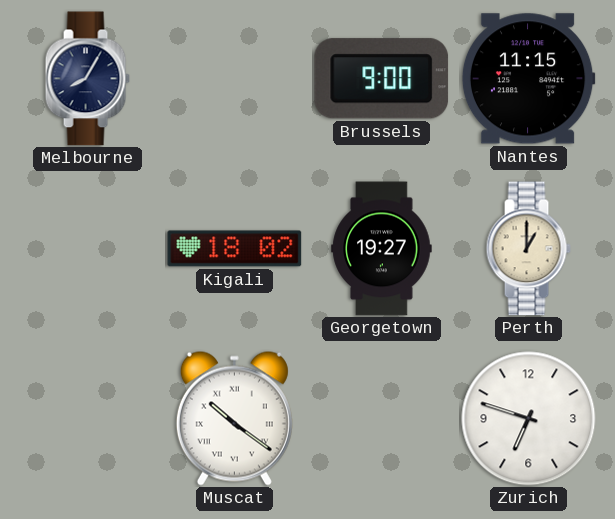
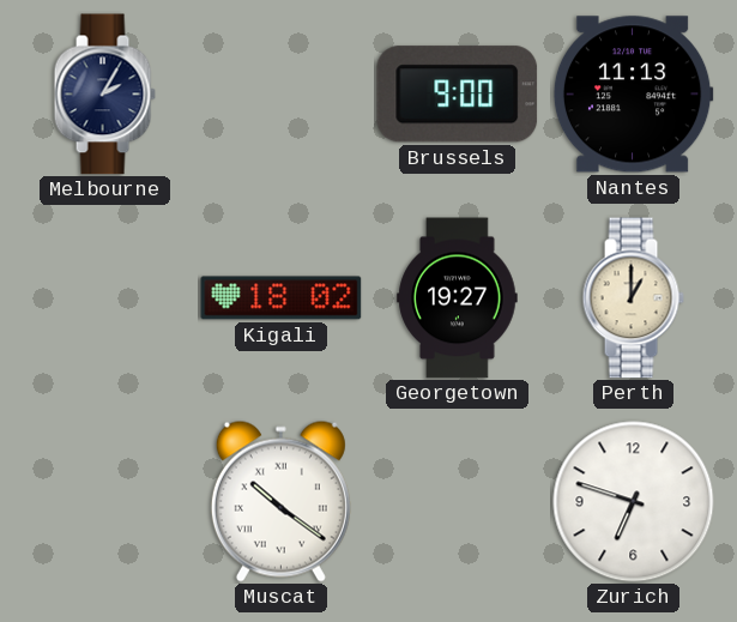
Melbourne: 8:05 -> 2:05 (104, 95)
Nantes: 11:15 -> 11:13 (633, 95)
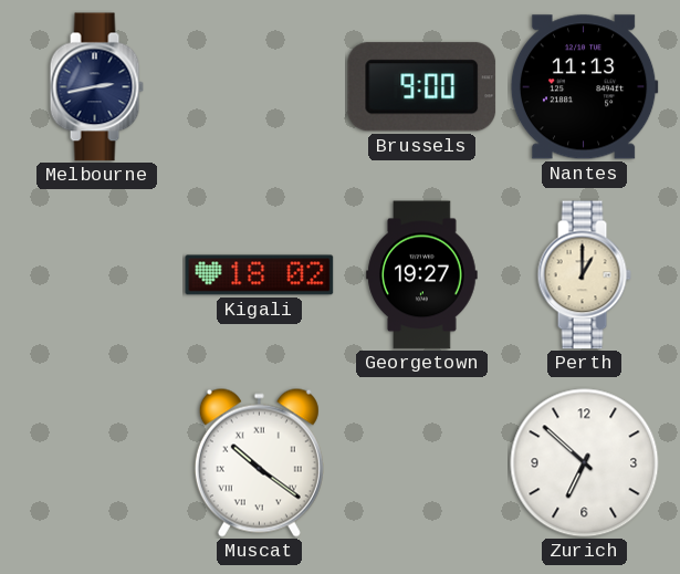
Melbourne: 2:05 -> 2:43 (96, 87)
Zurich: 6:48 -> 6:52 (585, 463)
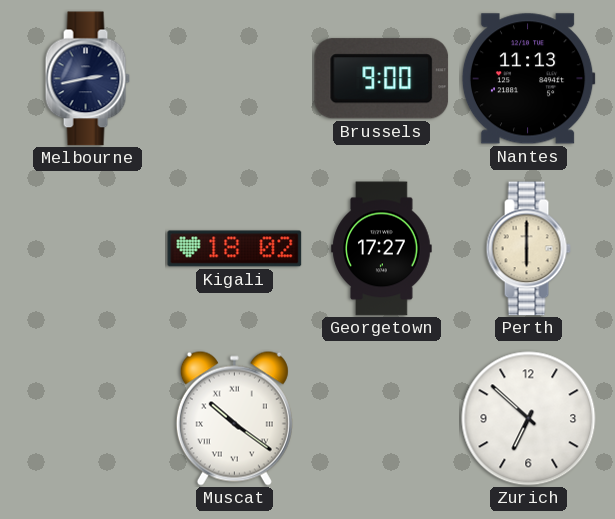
Georgetown: 19:27 -> 17:27 (382, 249)
Perth: 1:00 -> 6:00 (528, 249)
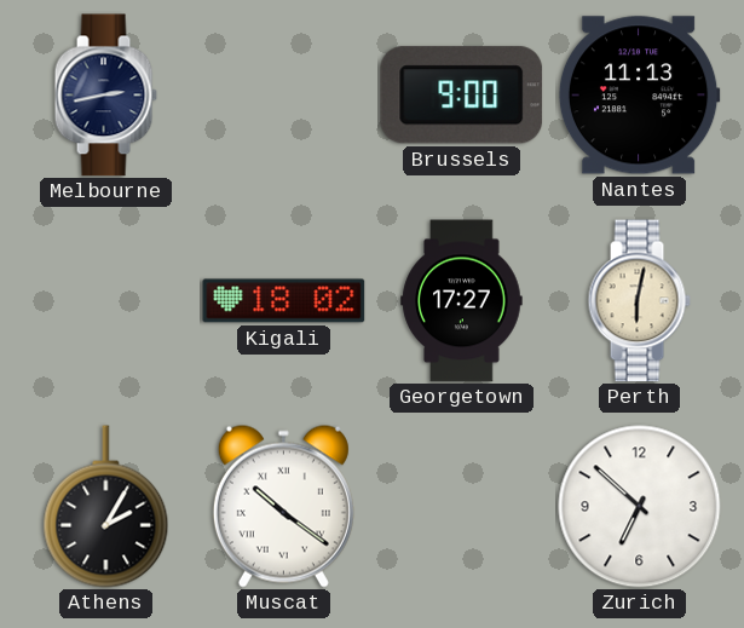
Perth: 6:00 -> 6:02 (639, 301)
Athens: none -> 2:05 (106, 507)
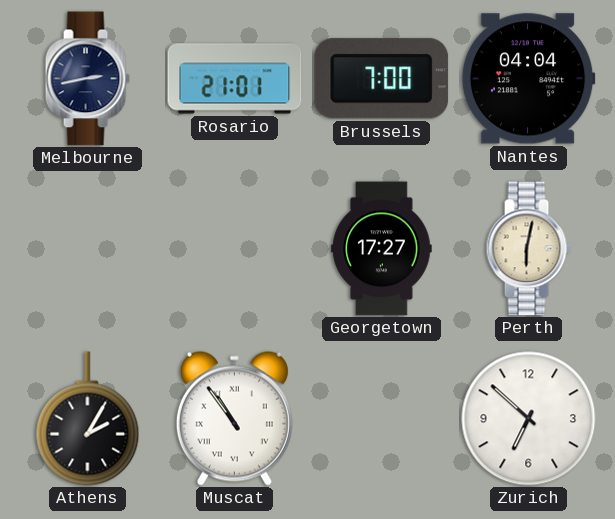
Rosario: none -> 21:01 (235, 79)
Brussels: 9:00 -> 7:00 (382, 79)
Nantes: 11:13 -> 04:04 (528, 79)
Kigali: 18:02 -> none (284, 301)
Muscat: 10:21 -> 10:54 (234, 418)
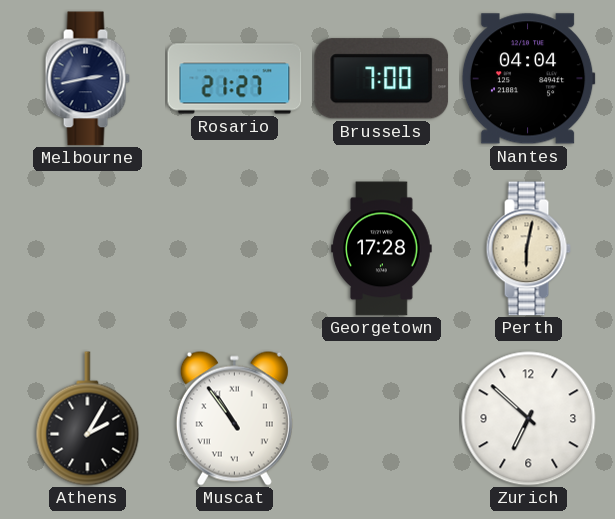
Rosario: 21:01 -> 21:27 (235, 79)
Georgetown: 17:27 -> 17:28 (382, 249)
